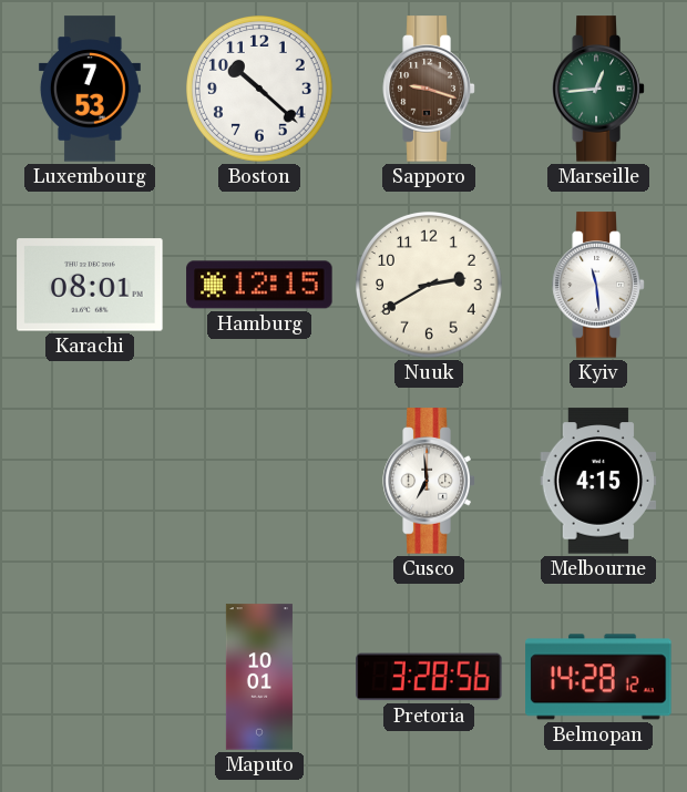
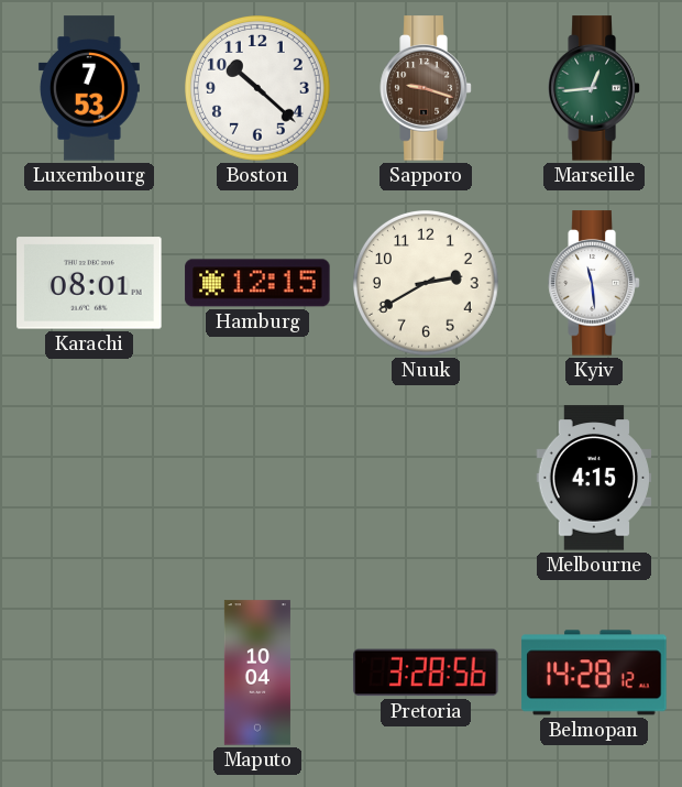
Cusco: 6:59 -> none (429, 481)
Maputo: 10:01 -> 10:04 (257, 673)
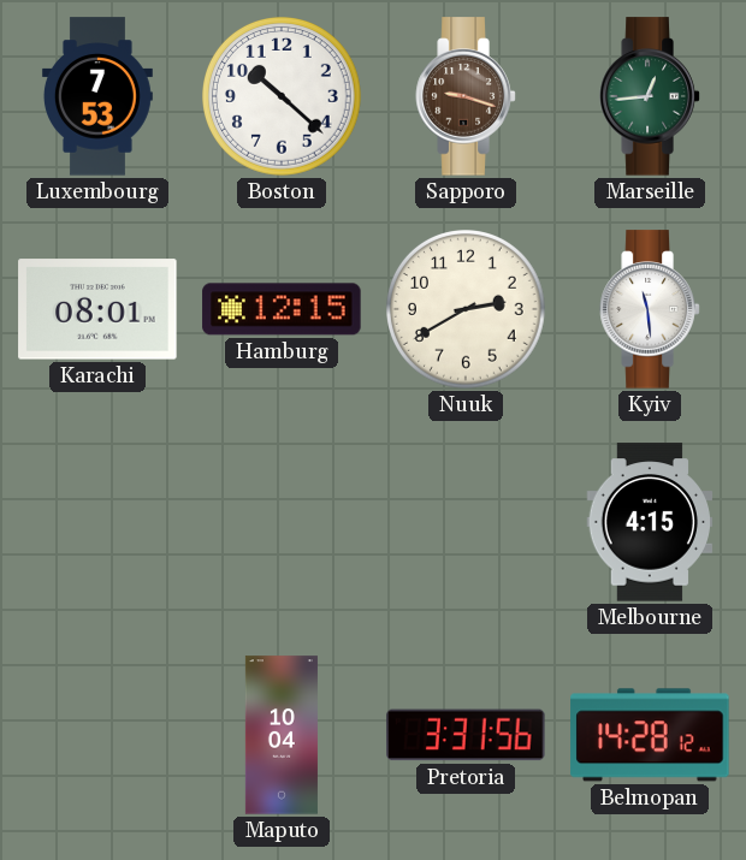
Pretoria: 3:28 -> 3:31 (466, 735)
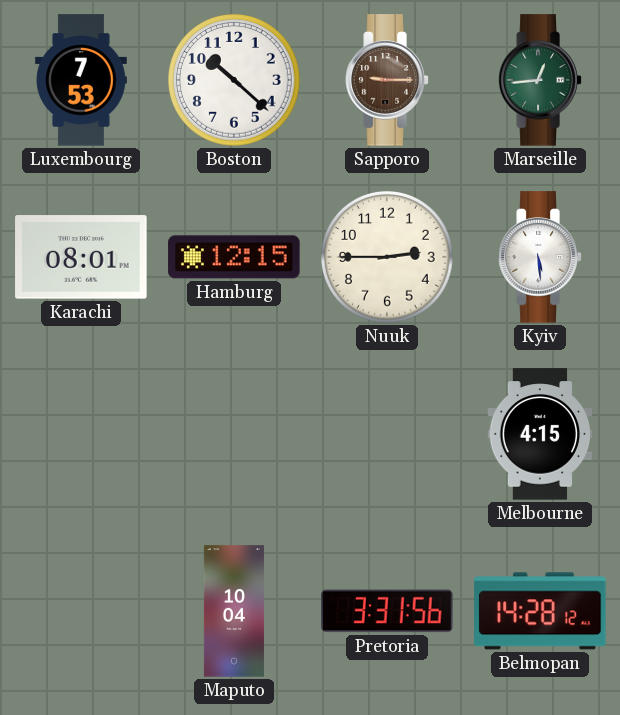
Sapporo: 9:18 -> 9:15 (387, 80)
Nuuk: 2:40 -> 2:45 (388, 258)
Kyiv: 11:29 -> 5:29 (540, 257)
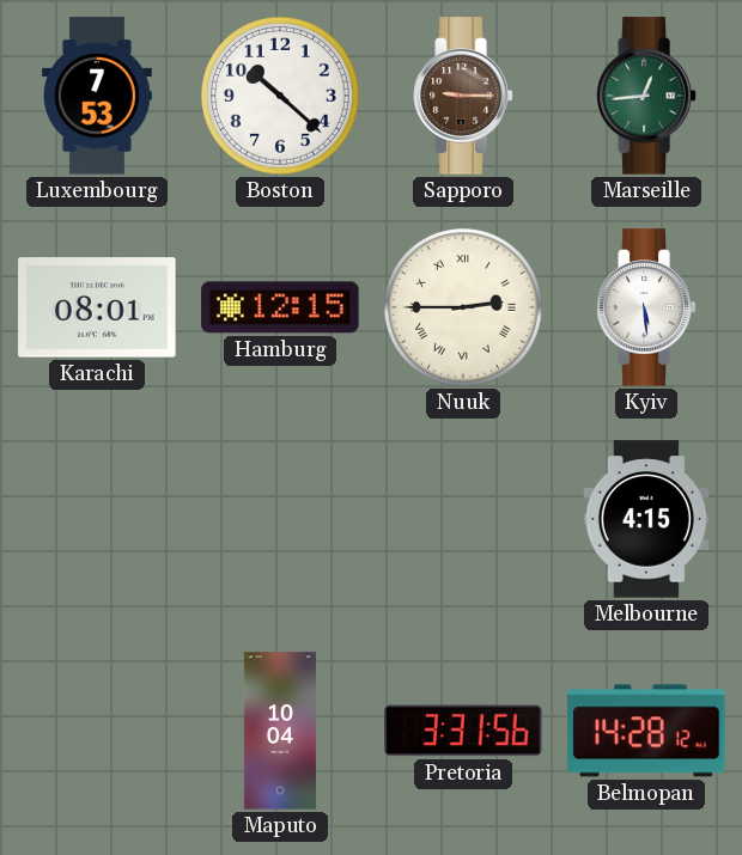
Nuuk numerals: Arabic -> Roman (464, 309)
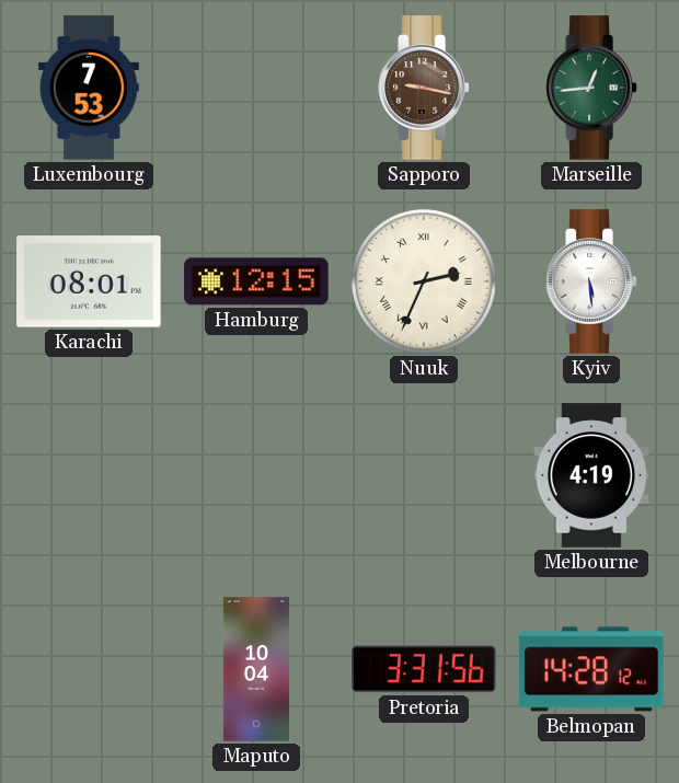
Boston: 10:22 -> none (281, 97)
Sapporo: 9:15 -> 9:17 (424, 88)
Nuuk: 2:45 -> 2:34 (425, 283)
Melbourne: 4:15 -> 4:19 (591, 475)
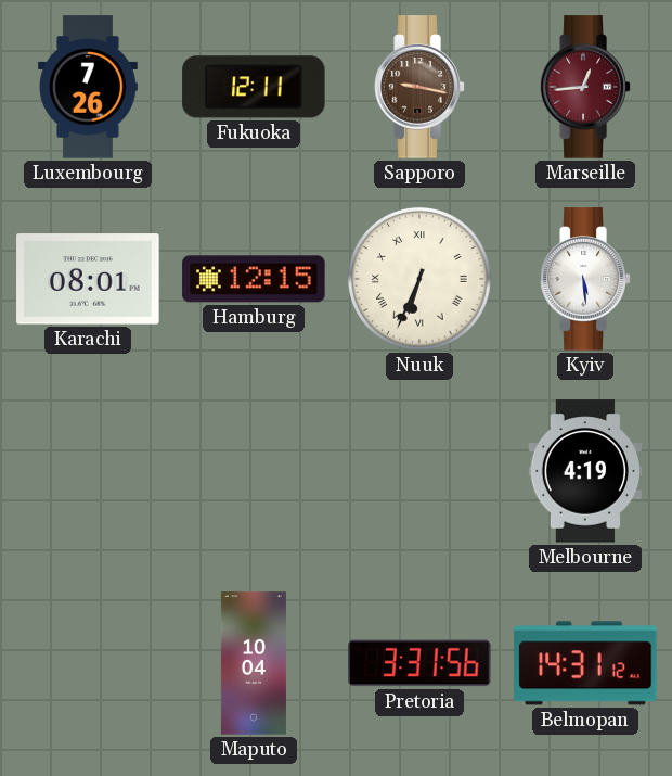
Luxembourg: 7:53 -> 7:26 (88, 87)
Fukuoka: none -> 12:11 (254, 87)
Marseille dial: green -> burgundy (585, 87)
Nuuk: 2:34 -> 6:34 (421, 280)
Belmopan: 14:28 -> 14:31 (585, 663)
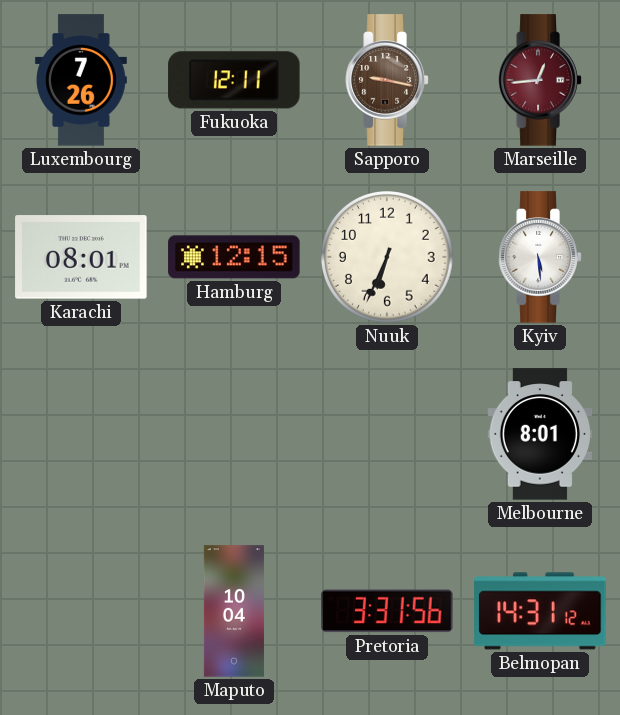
Nuuk numerals: Roman -> Arabic (388, 258)
Melbourne: 4:19 -> 8:01 (540, 434)
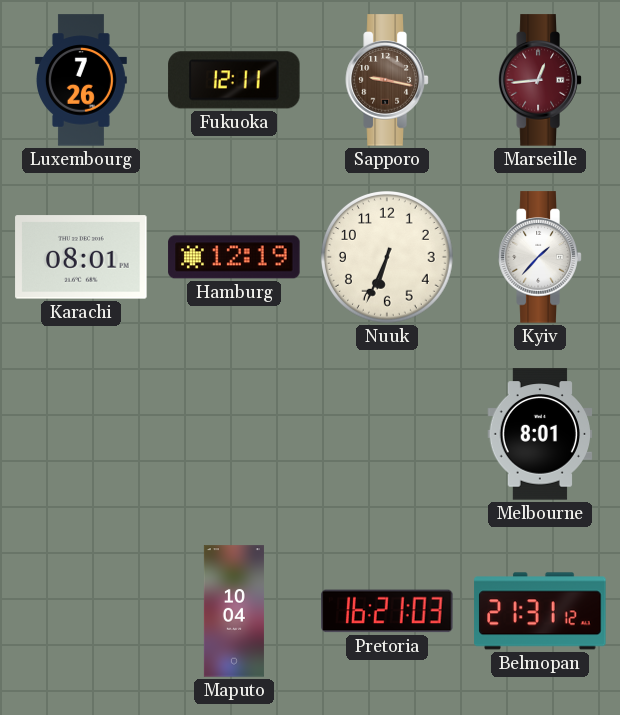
Hamburg: 12:15 -> 12:19 (234, 257)
Kyiv: 5:29 -> 1:37 (540, 257)
Pretoria: 3:31 -> 16:21 (387, 611)
Belmopan: 14:31 -> 21:31 (540, 611)
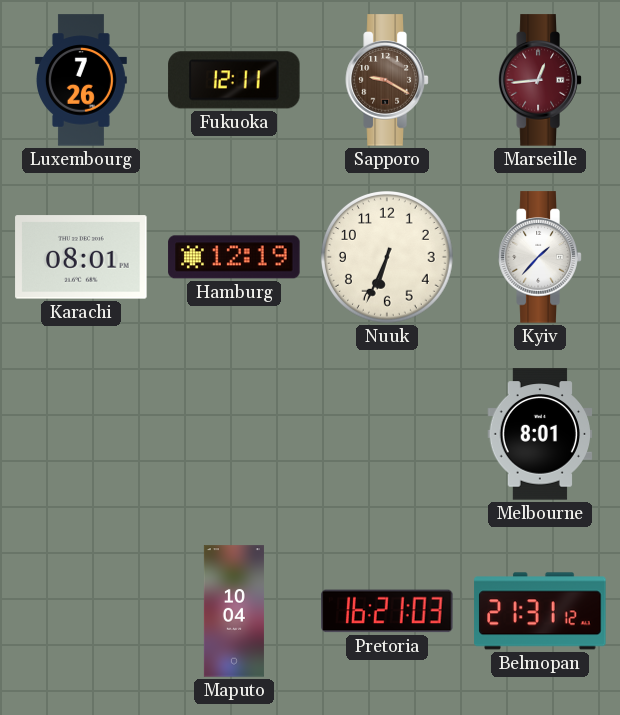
Sapporo: 9:17 -> 9:20 (387, 80)
